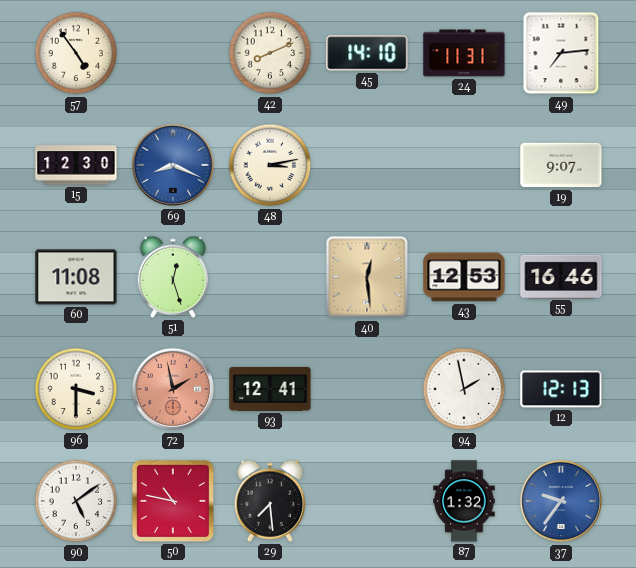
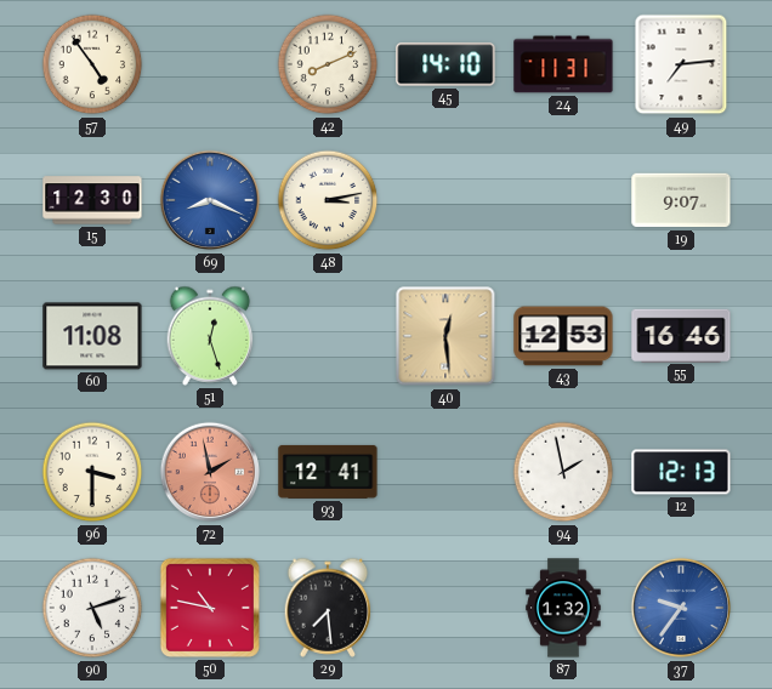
90: 5:09 -> 5:12 (92, 608)
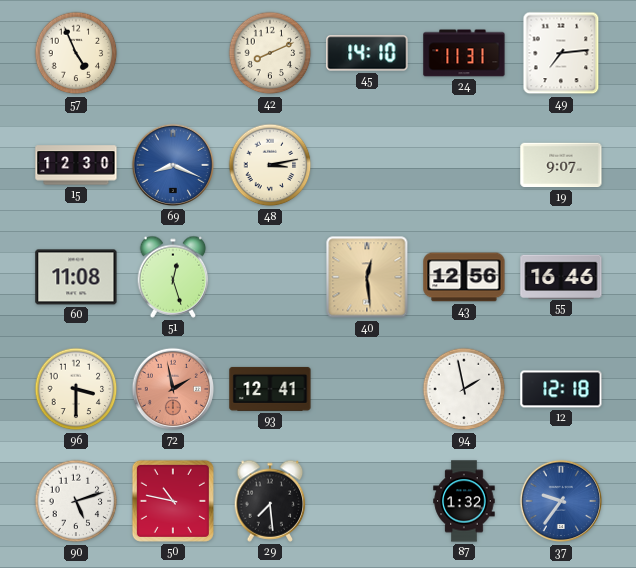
57: 4:54 -> 4:56 (76, 53)
43: 12:53 -> 12:56 (464, 277)
12: 12:13 -> 12:18 (561, 389)
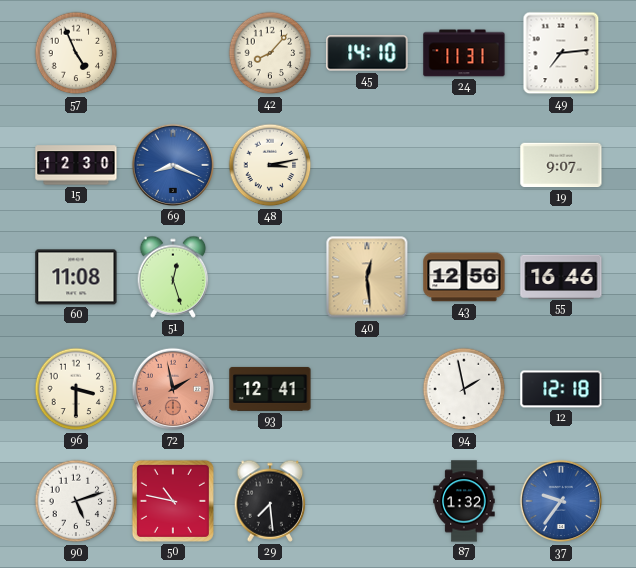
42: 8:11 -> 8:07 (270, 53)
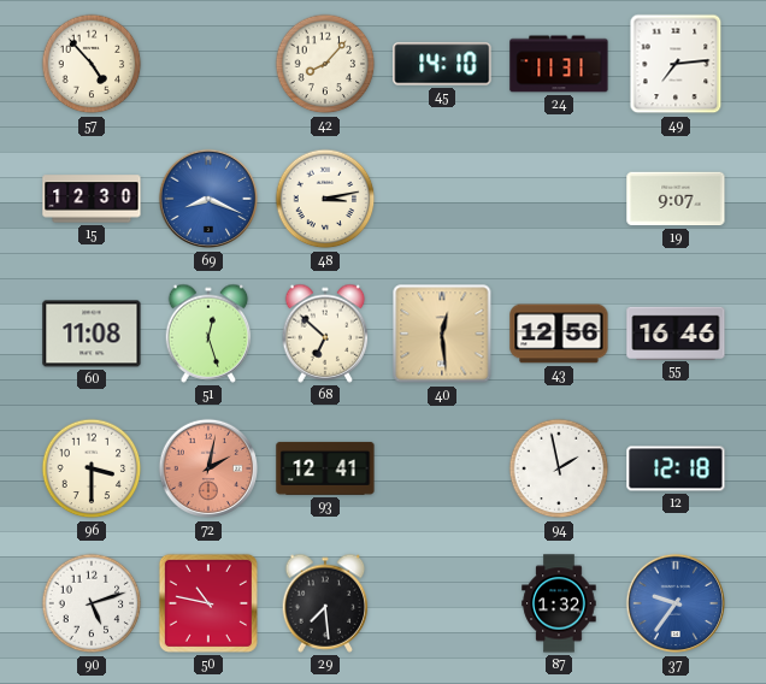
57: 4:56 -> 4:53 (92, 64)
68: none -> 6:52 (325, 334)
72: 1:58 -> 2:02 (208, 468)
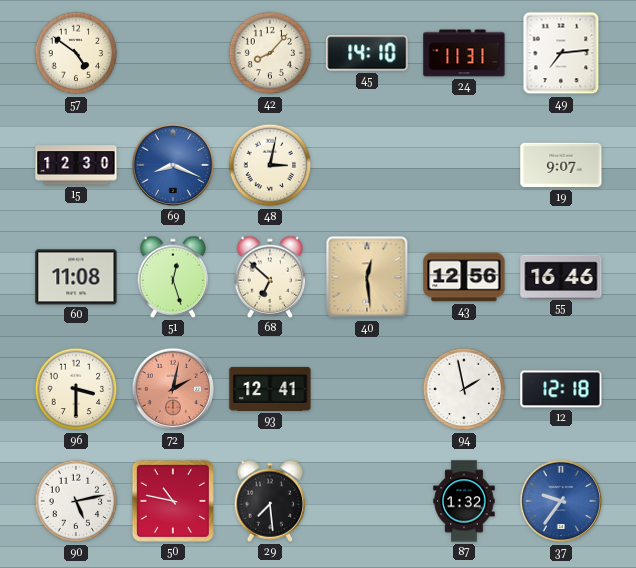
57: 4:53 -> 4:51 (76, 53)
48: 3:13 -> 3:02 (270, 165)
90: 5:12 -> 5:13 (76, 501)
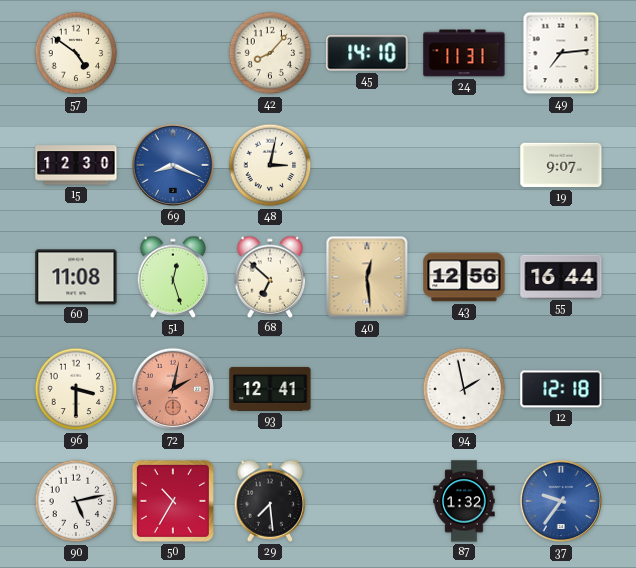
55: 16:46 -> 16:44 (561, 276)
50: 10:47 -> 10:35 (173, 501)
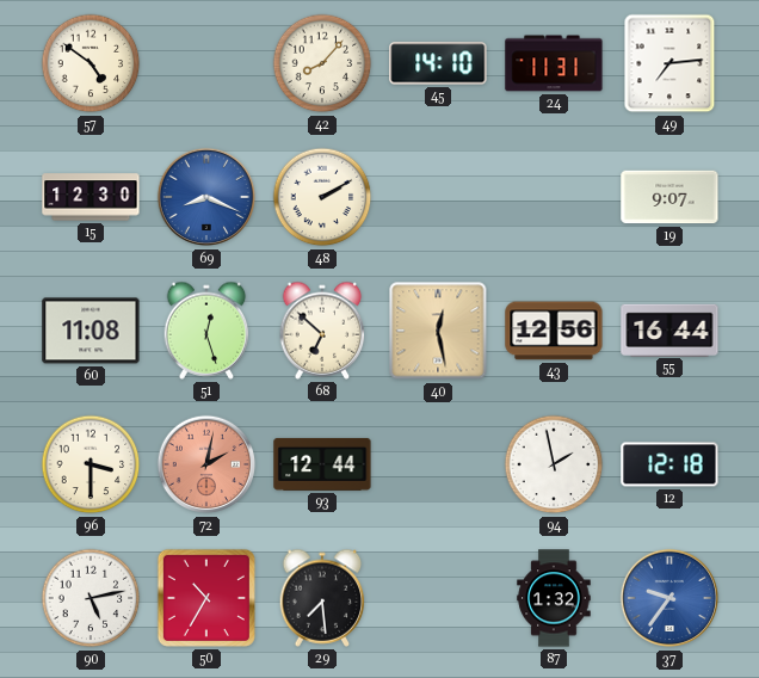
48: 3:02 -> 2:10 (322, 197)
40: 12:29 -> 12:28 (438, 331)
93: 12:41 -> 12:44 (322, 464)
